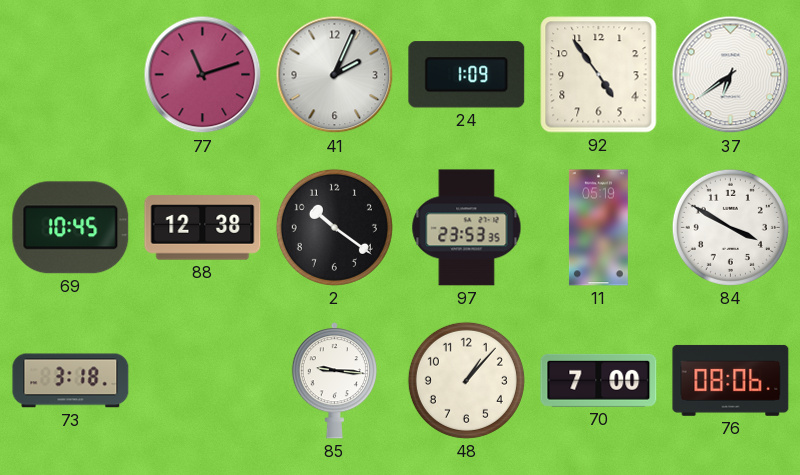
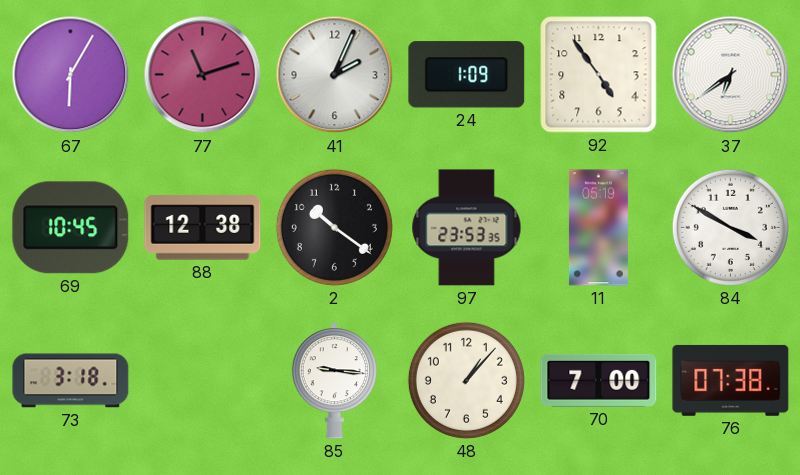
67: none -> 6:05 (71, 75)
76: 08:06 -> 07:38 (731, 380)
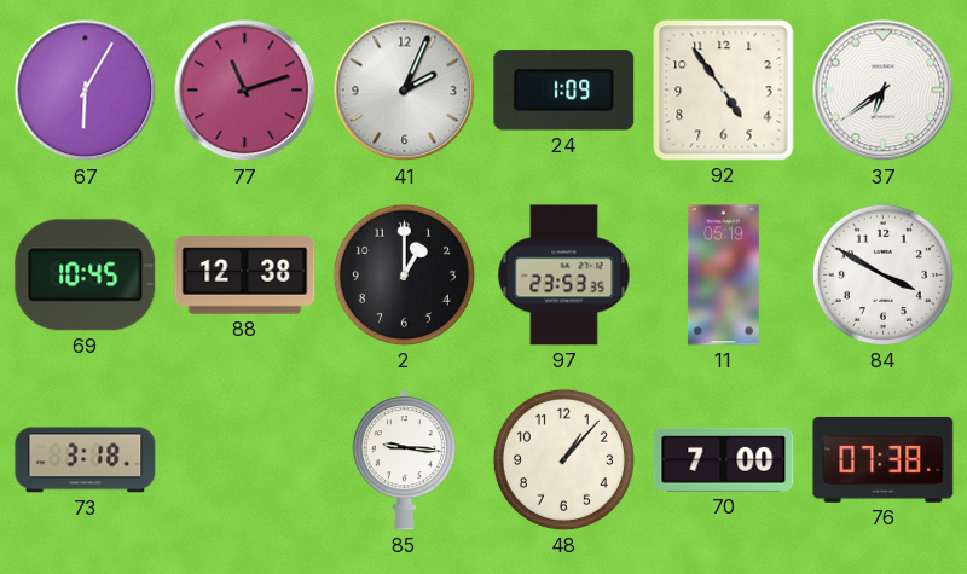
2: 10:21 -> 1:00 (404, 274)
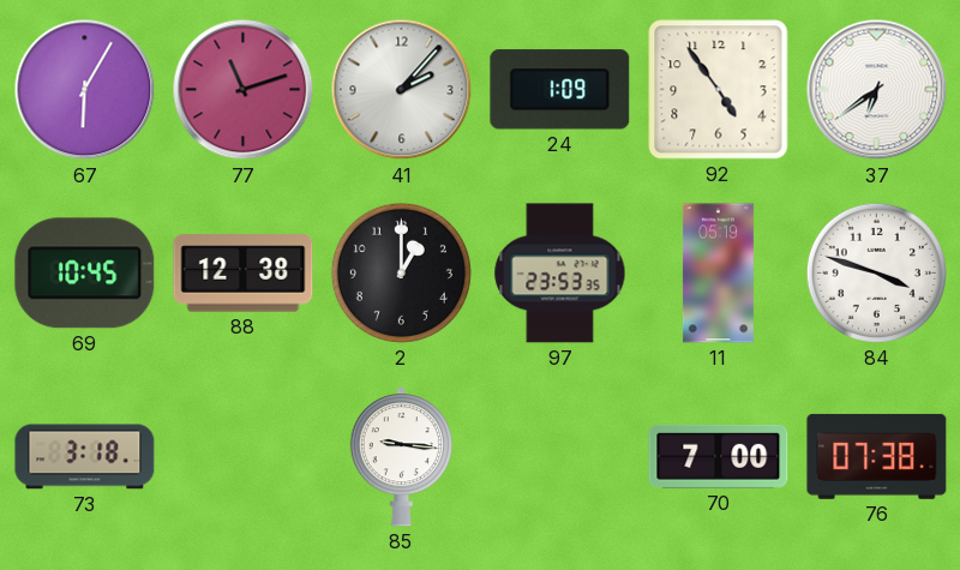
41: 2:04 -> 2:07 (402, 90)
84: 3:50 -> 3:48 (876, 272)
48: 1:07 -> none (563, 459)
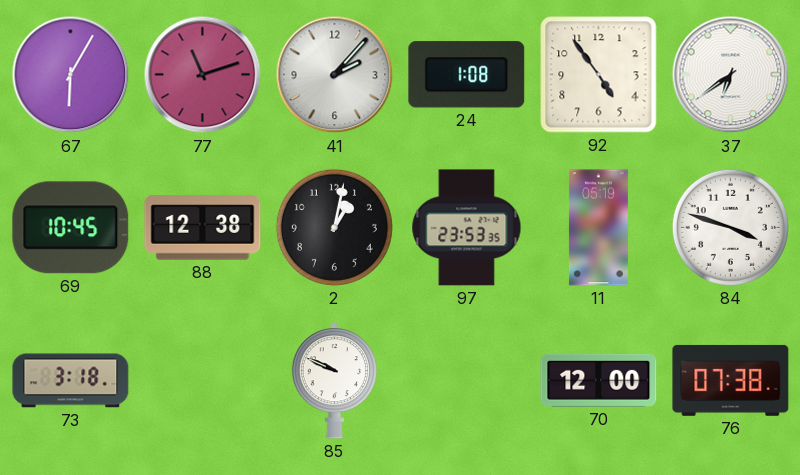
24: 1:09 -> 1:08 (467, 75)
2: 1:00 -> 1:02 (334, 227)
85: 9:16 -> 9:49 (334, 381)
70: 7:00 -> 12:00 (599, 380)
